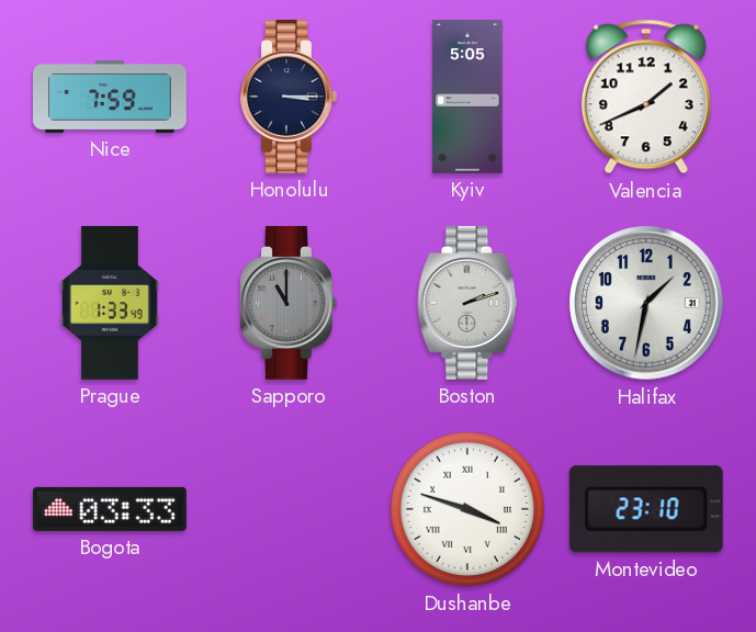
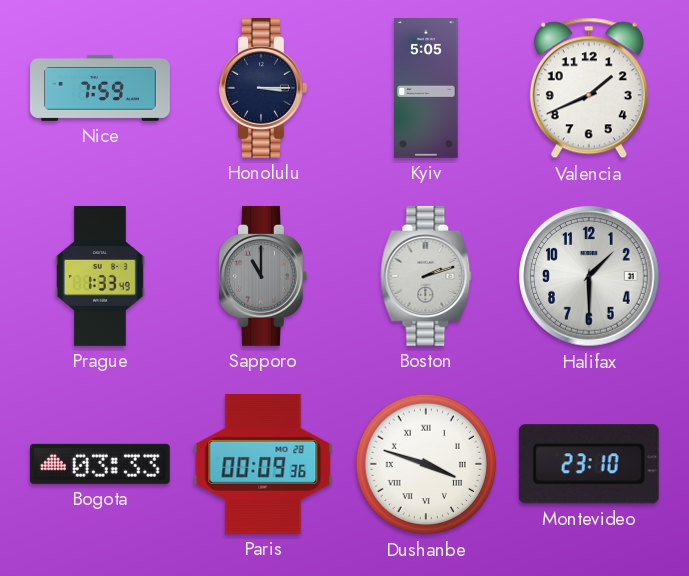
Halifax: 1:32 -> 1:30 (589, 276)
Paris: none -> 00:09 (263, 464)
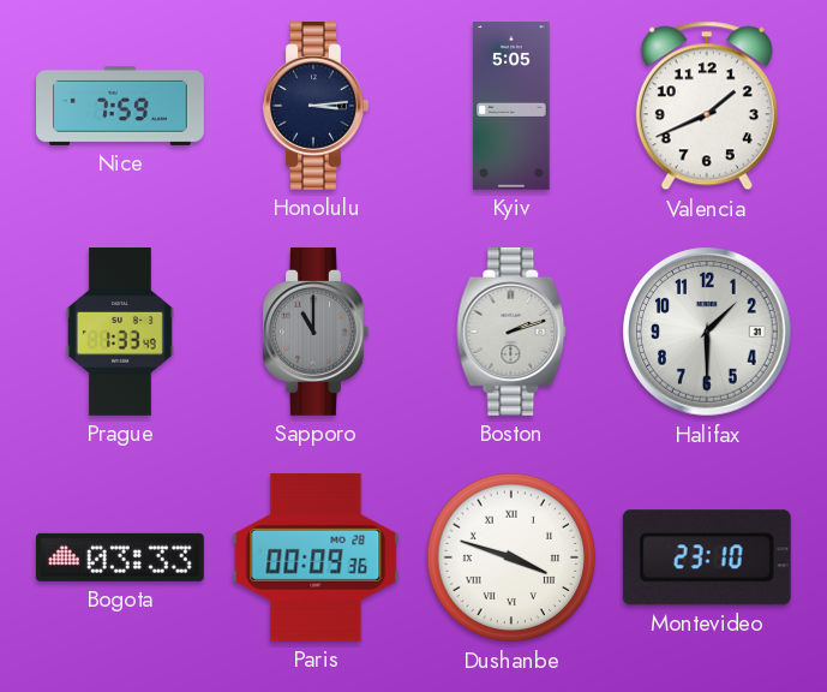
Honolulu: 3:15 -> 3:14 (316, 106)
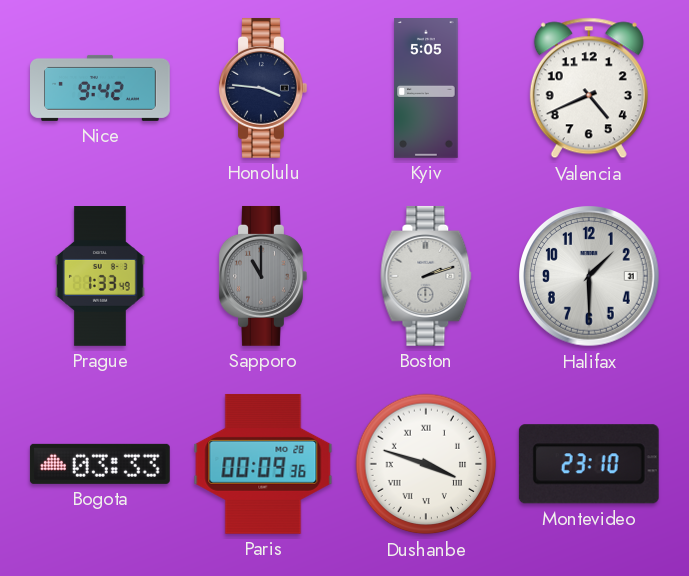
Nice: 7:59 -> 9:42 (101, 88)
Honolulu: 3:14 -> 3:46 (263, 88)
Valencia: 1:41 -> 4:41 (589, 88)
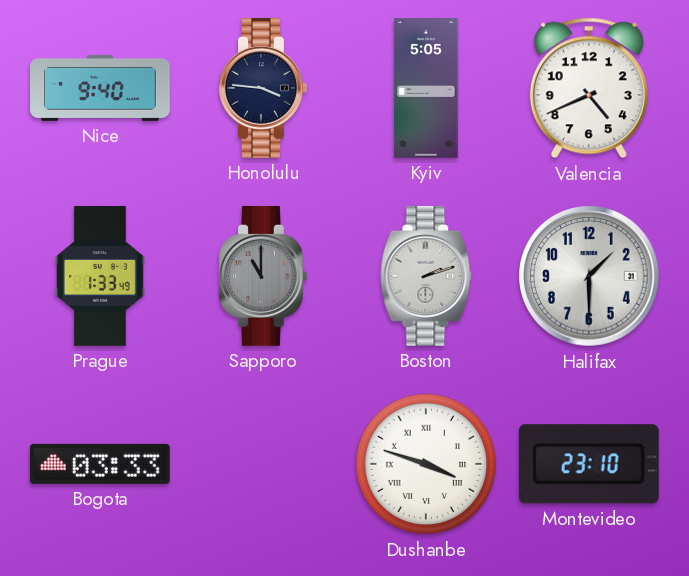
Nice: 9:42 -> 9:40 (101, 88)
Paris: 00:09 -> none (263, 464)
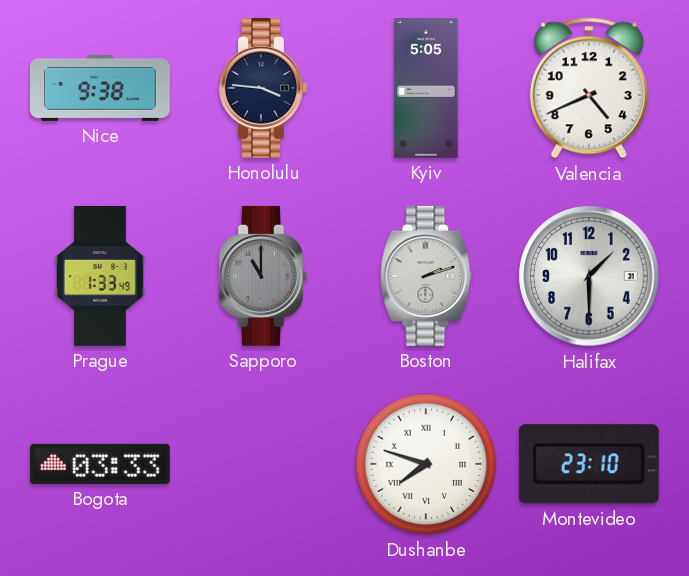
Nice: 9:40 -> 9:38 (101, 88)
Dushanbe: 3:48 -> 7:48 (426, 464)
